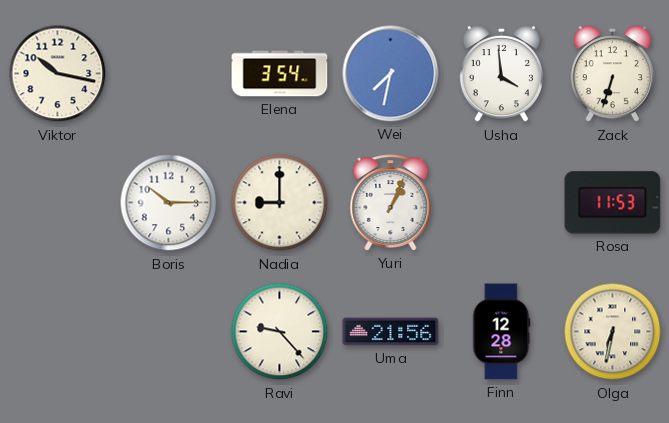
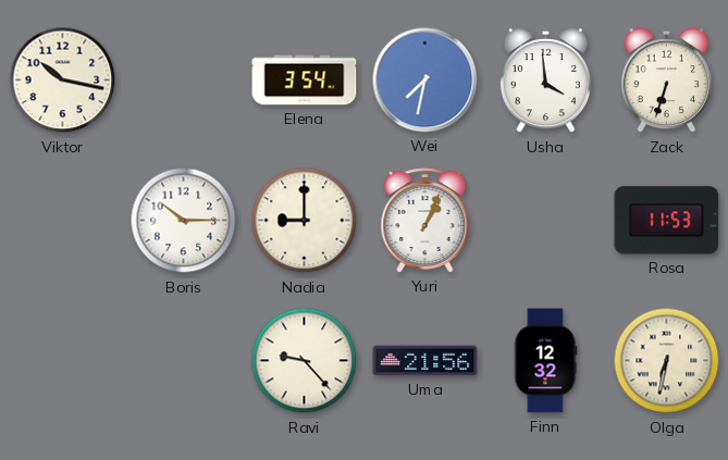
Finn: 12:28 -> 12:32 (546, 361)
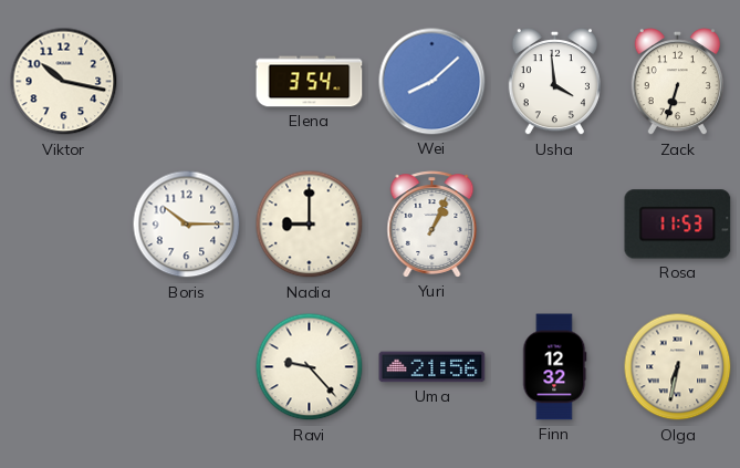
Wei: 7:32 -> 8:08 (432, 82)
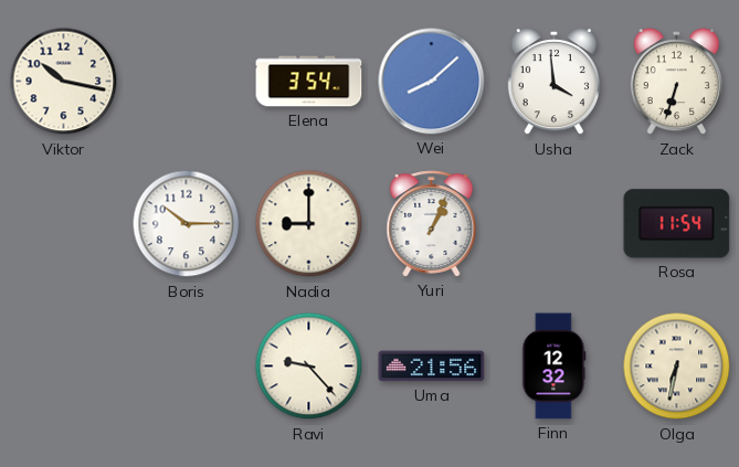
Rosa: 11:53 -> 11:54 (677, 224)
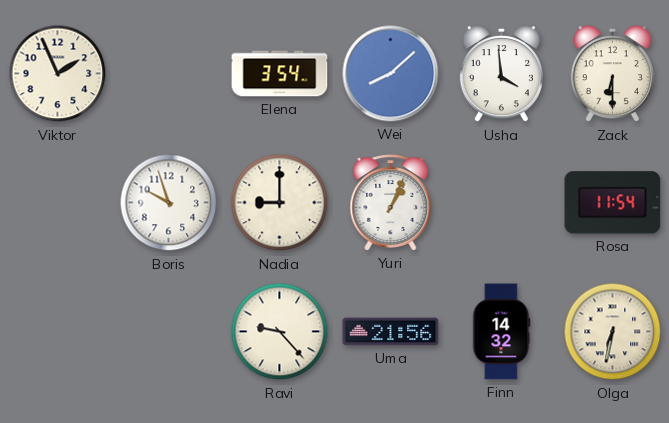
Viktor: 10:17 -> 1:56 (58, 74)
Zack: 6:33 -> 6:30 (612, 74)
Boris: 10:15 -> 9:57 (169, 203)
Finn: 12:32 -> 14:32 (502, 332)
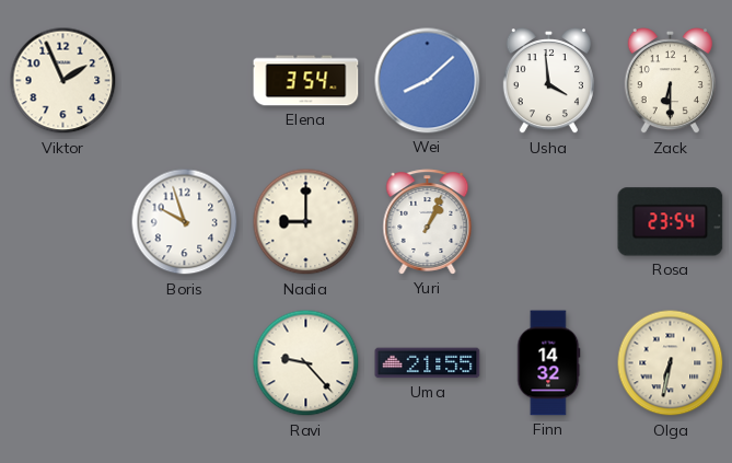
Rosa: 11:54 -> 23:54 (671, 222)
Uma: 21:56 -> 21:55 (428, 363)
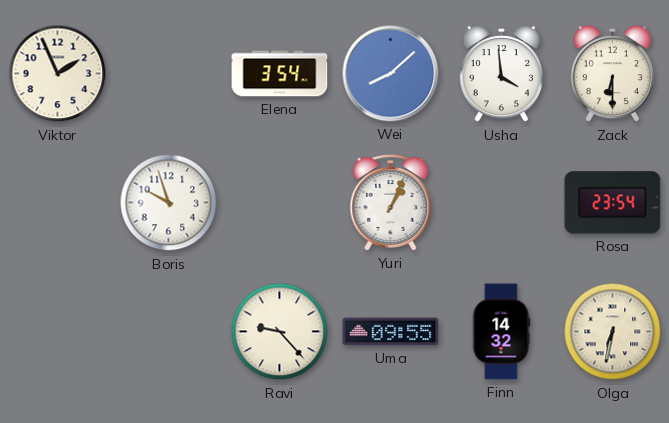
Nadia: 9:00 -> none (306, 222)
Uma: 21:55 -> 09:55 (391, 332)
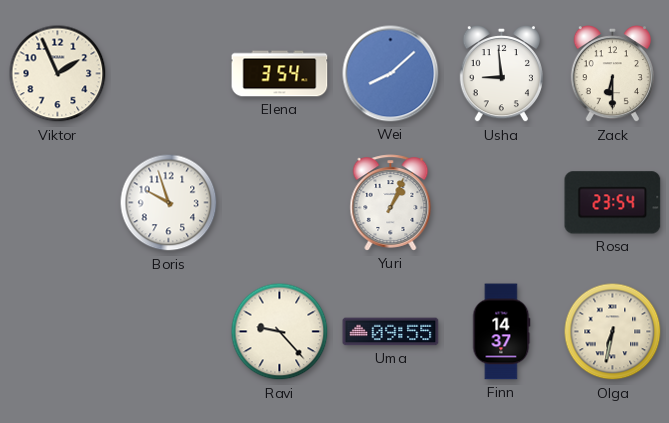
Usha: 3:59 -> 8:59 (501, 74)
Finn: 14:32 -> 14:37 (502, 332)
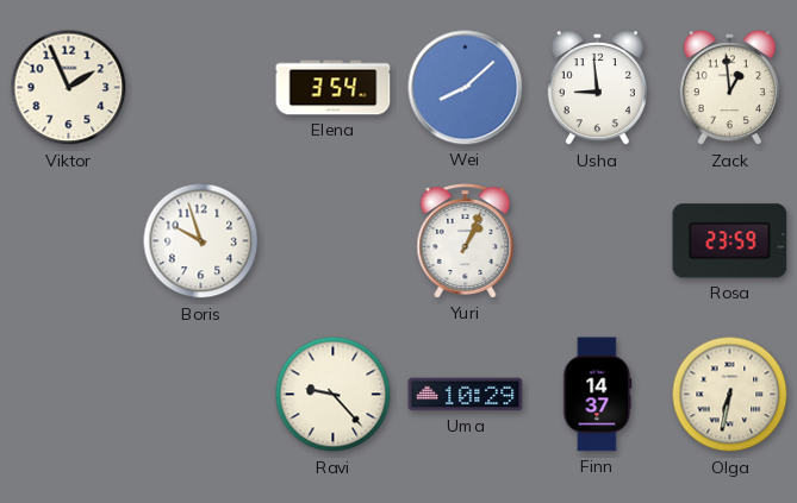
Zack: 6:30 -> 12:59 (729, 88)
Rosa: 23:54 -> 23:59 (730, 241)
Uma: 09:55 -> 10:29 (466, 395)
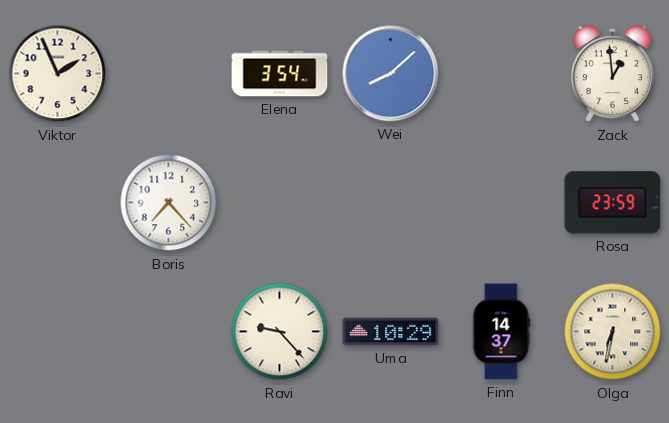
Usha: 8:59 -> none (597, 88)
Boris: 9:57 -> 7:23 (169, 203)
Yuri: 1:04 -> none (466, 241)
